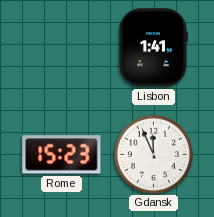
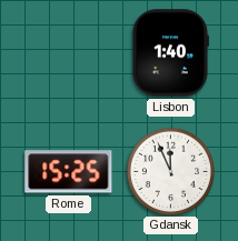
Lisbon: 1:41 -> 1:40 (170, 53)
Rome: 15:23 -> 15:25 (69, 172)
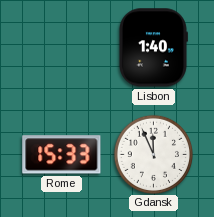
Rome: 15:25 -> 15:33 (62, 155)
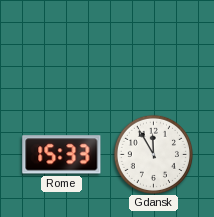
Lisbon: 1:40 -> none (153, 48)
Gdansk: 11:56 -> 11:55 (153, 154)
